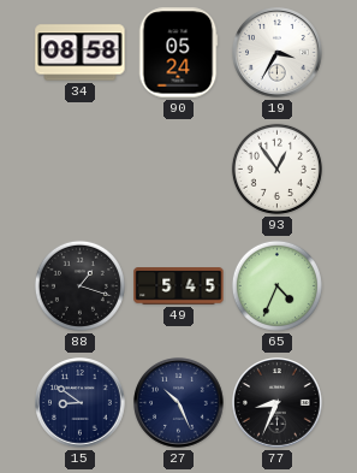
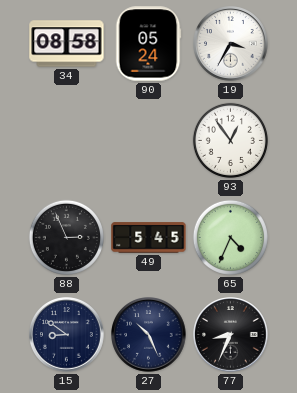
88: 1:18 -> 2:56 (66, 237)
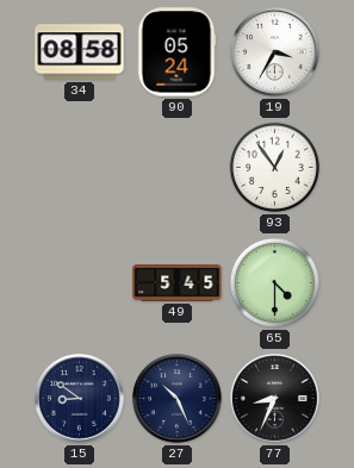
88: 2:56 -> none (66, 237)
65: 4:34 -> 4:30 (274, 282)
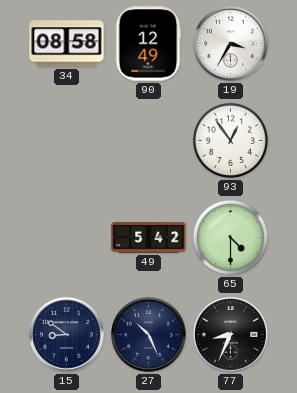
90: 05:24 -> 12:49 (148, 44)
49: 5:45 -> 5:42 (149, 238)
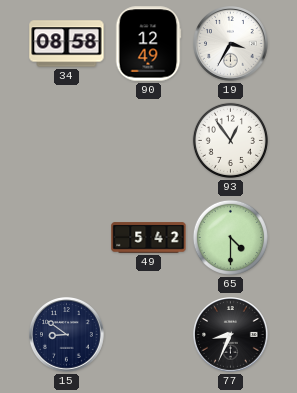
27: 10:26 -> none (149, 335)
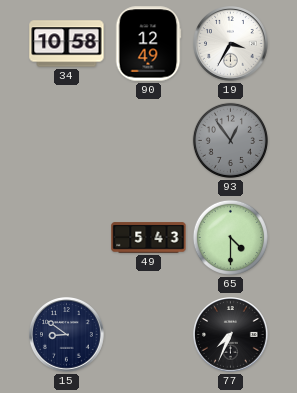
34: 08:58 -> 10:58 (67, 44)
93 dial: white -> grey (230, 140)
49: 5:42 -> 5:43 (149, 238)
77: 8:34 -> 7:34 (231, 335)
